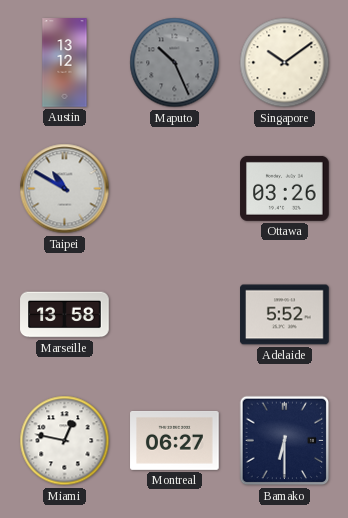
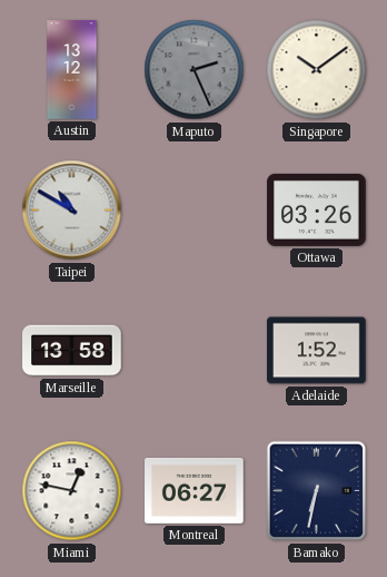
Maputo: 10:26 -> 2:26 (195, 70)
Adelaide: 5:52 -> 1:52 (317, 351)
Bamako: 6:30 -> 6:32 (317, 491)
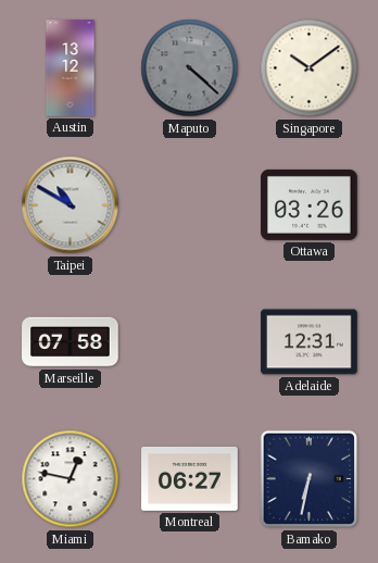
Maputo: 2:26 -> 4:22 (190, 68)
Marseille: 13:58 -> 07:58 (71, 342)
Adelaide: 1:52 -> 12:31 (310, 342)
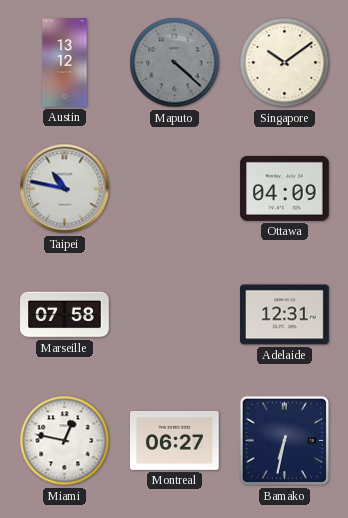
Taipei: 10:50 -> 10:47 (65, 189)
Ottawa: 03:26 -> 04:09 (285, 188)
